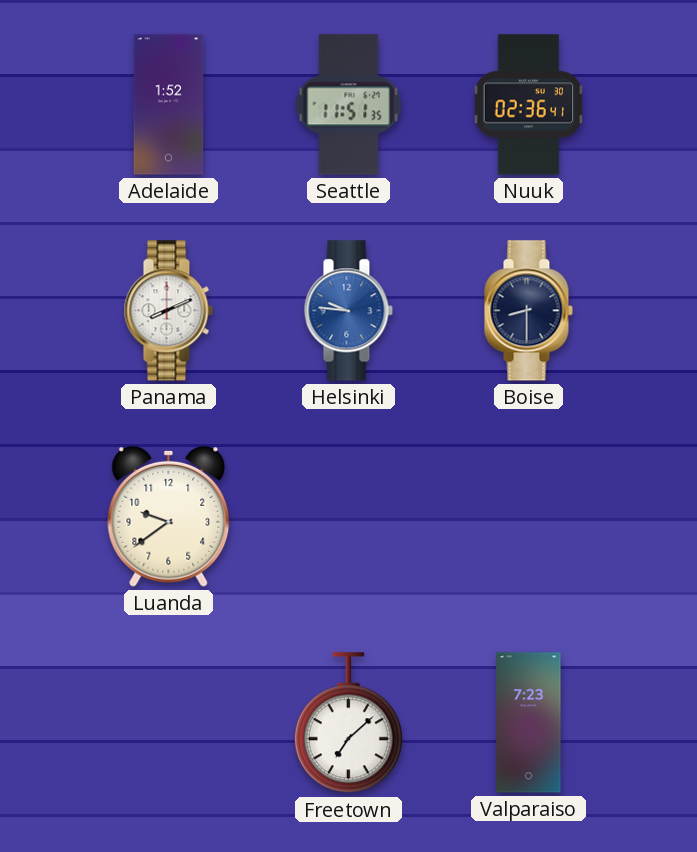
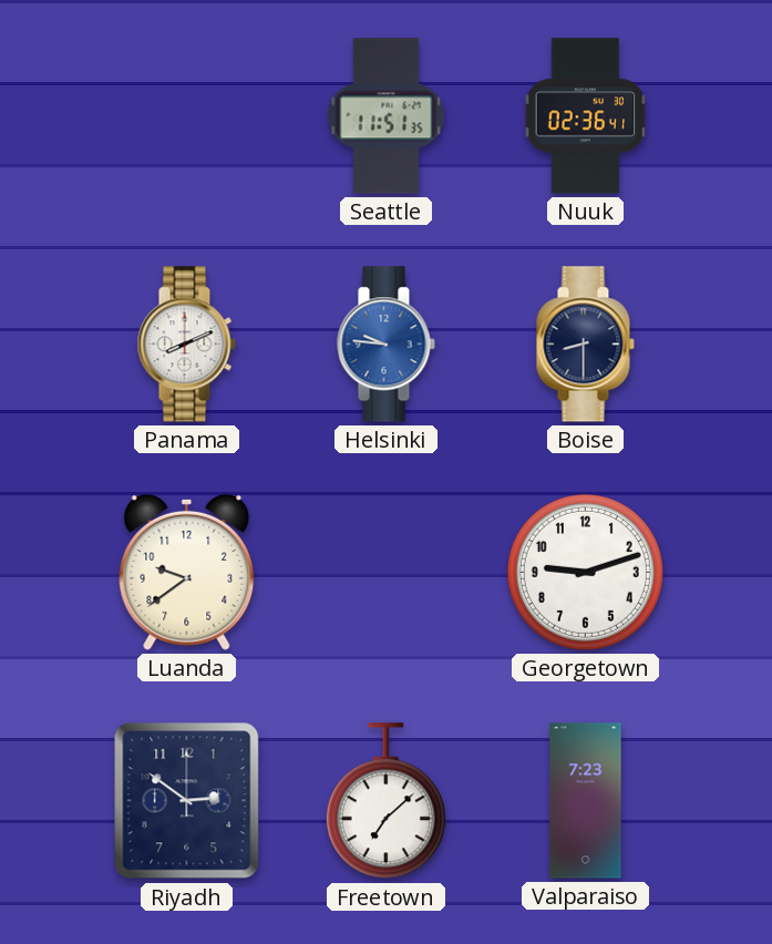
Adelaide: 1:52 -> none (169, 105)
Georgetown: none -> 9:12 (585, 572)
Riyadh: none -> 2:51 (187, 801)
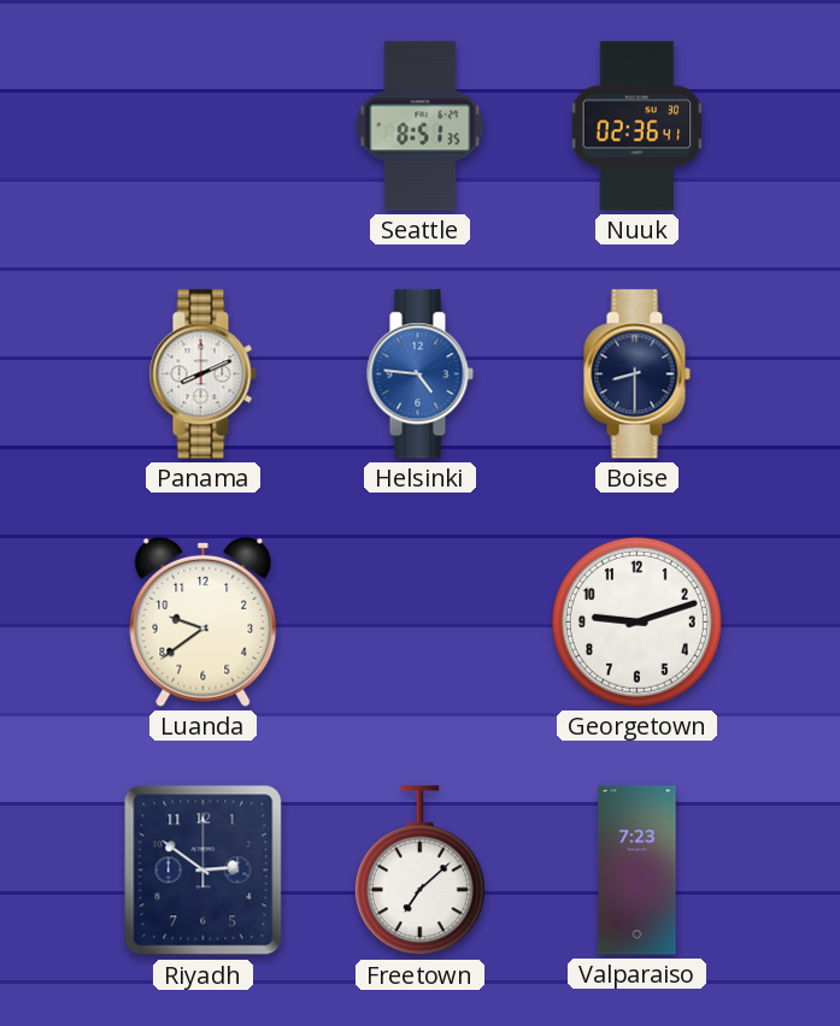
Seattle: 11:51 -> 8:51 (421, 126)
Helsinki: 9:46 -> 4:46 (419, 375)
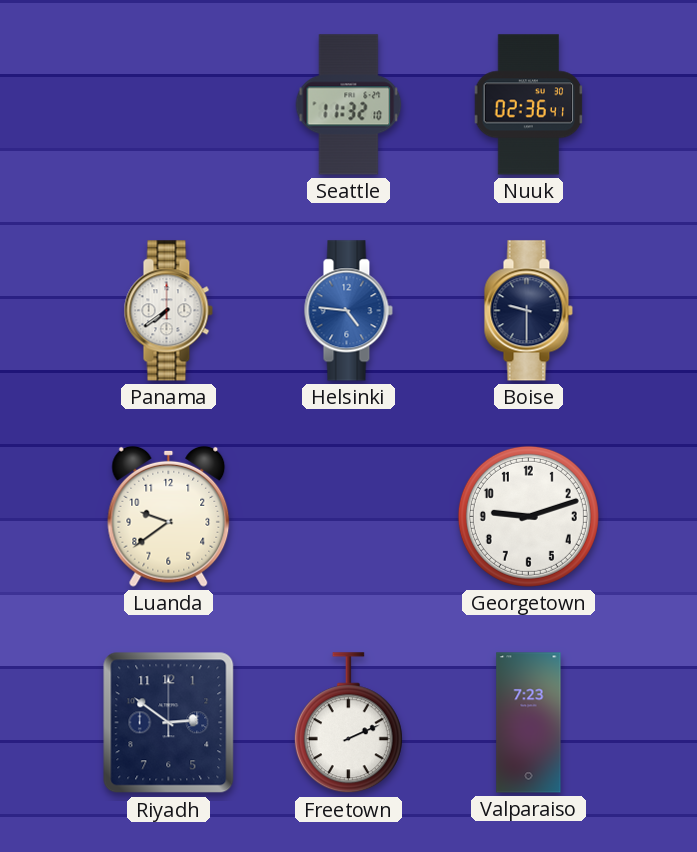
Seattle: 8:51 -> 11:32 (349, 105)
Panama: 8:11 -> 7:39 (168, 311)
Boise: 8:30 -> 9:30 (528, 311)
Freetown: 7:08 -> 2:11 (348, 723)
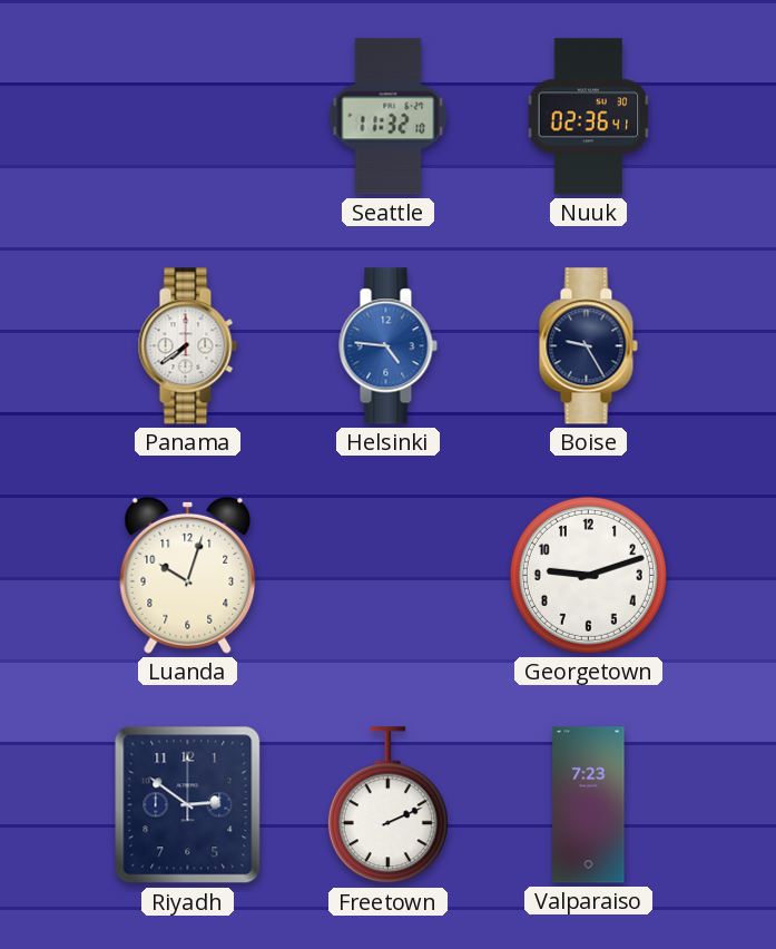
Boise: 9:30 -> 9:25 (588, 346)
Luanda: 9:39 -> 10:03 (188, 575)
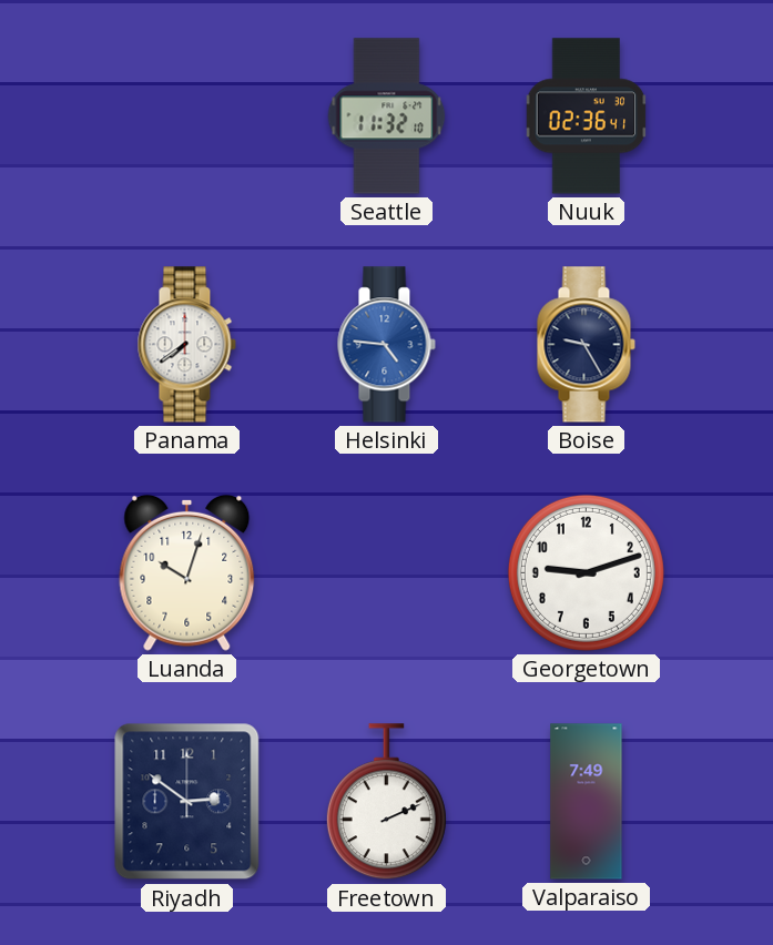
Valparaiso: 7:23 -> 7:49 (587, 802)
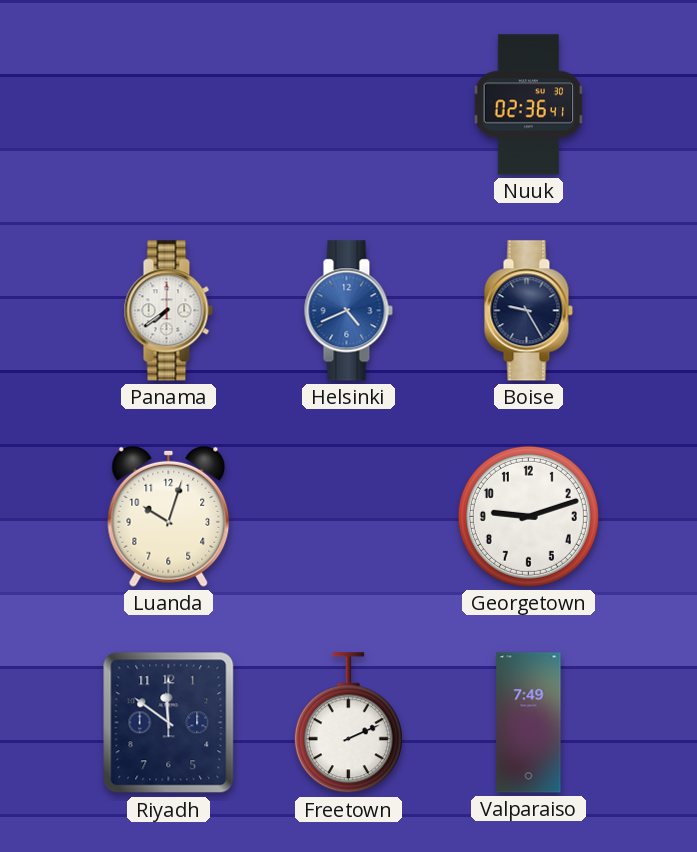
Seattle: 11:32 -> none (387, 116)
Helsinki: 4:46 -> 4:41 (348, 311)
Riyadh: 2:51 -> 11:51 (169, 723)
